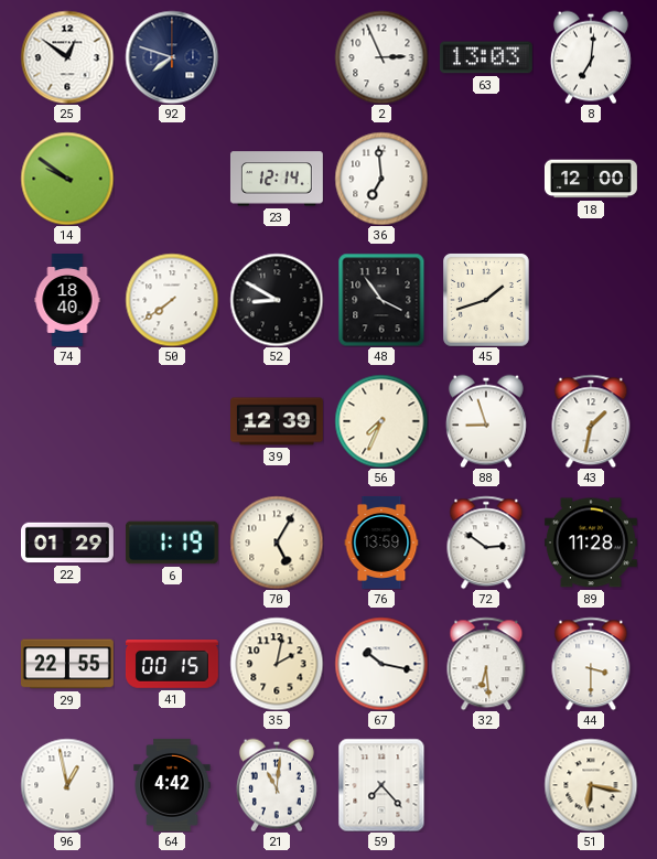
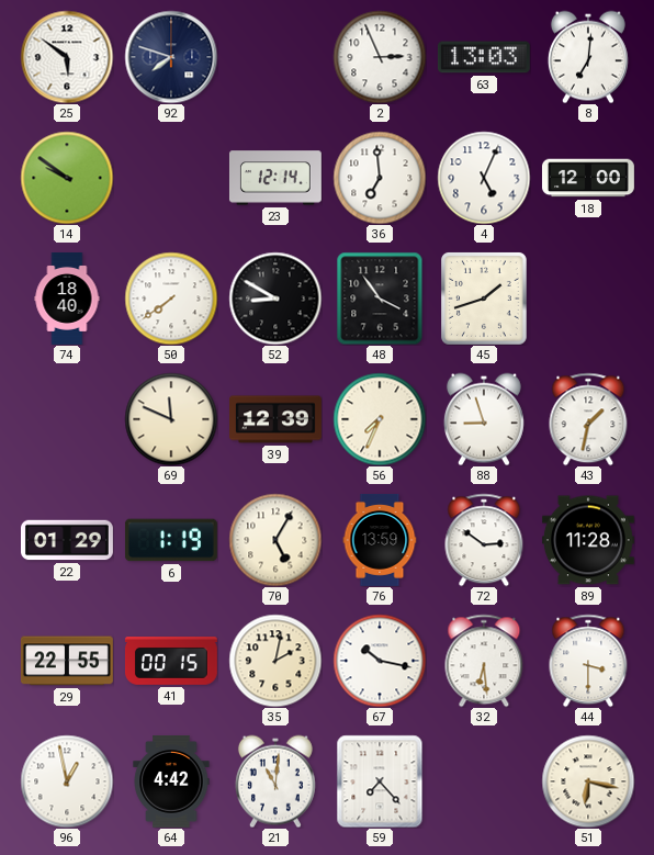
25: 12:51 -> 5:51 (67, 57)
4: none -> 5:04 (484, 178)
69: none -> 11:49 (171, 419)
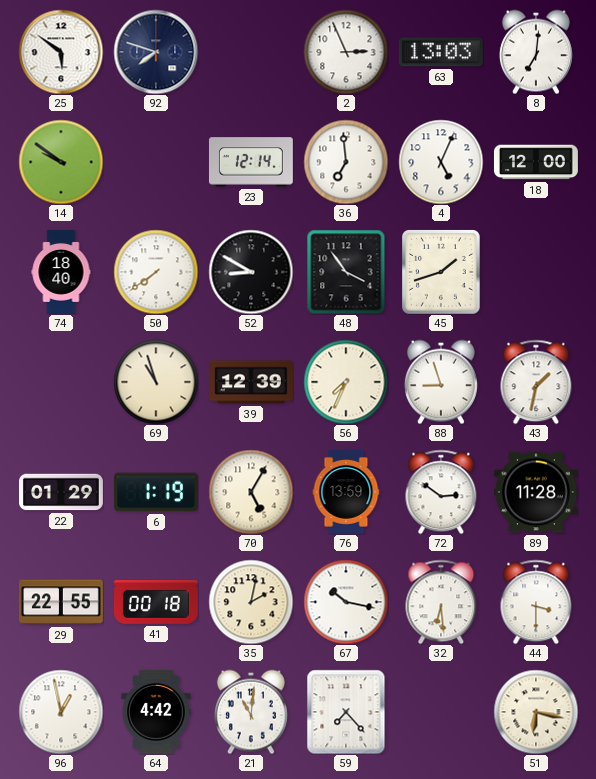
69: 11:49 -> 10:57 (156, 382)
41: 00:15 -> 00:18 (156, 602)
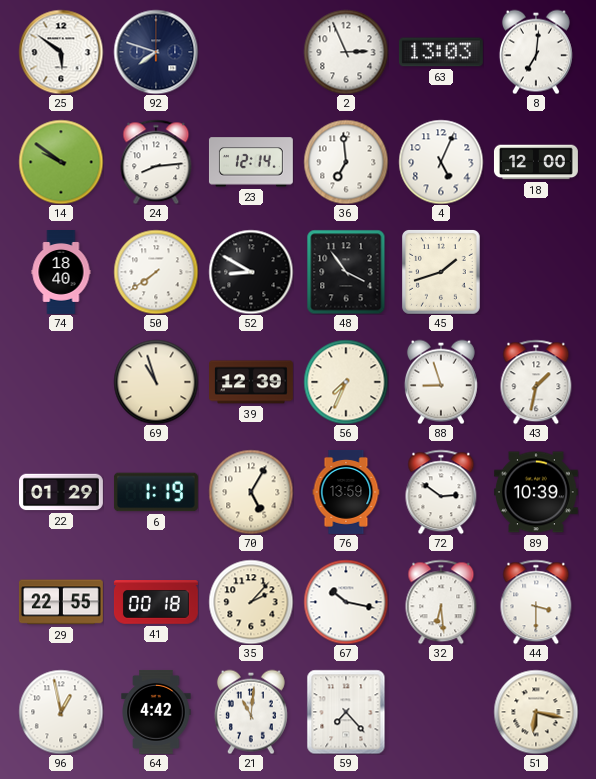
24: none -> 8:14 (156, 162)
89: 11:28 -> 10:39 (536, 492)
35: 2:02 -> 2:07 (251, 602)
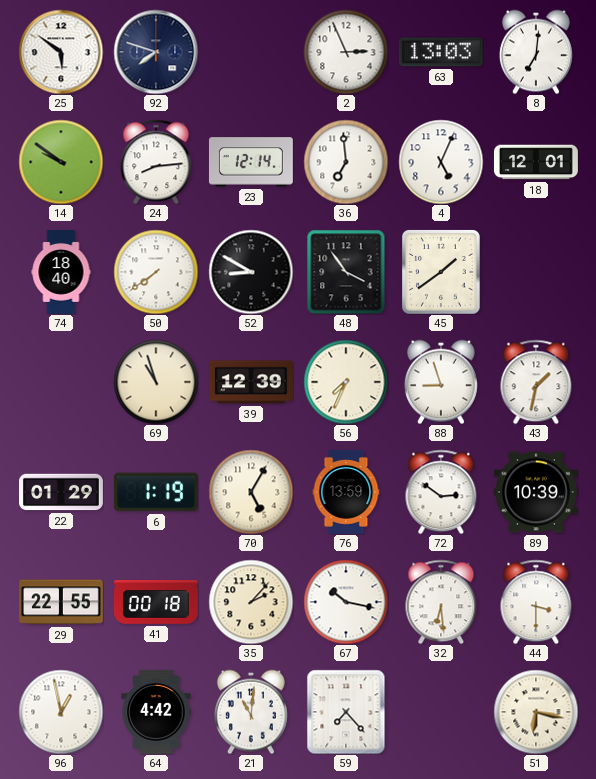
18: 12:00 -> 12:01 (536, 162)
45: 1:42 -> 1:39 (442, 272)
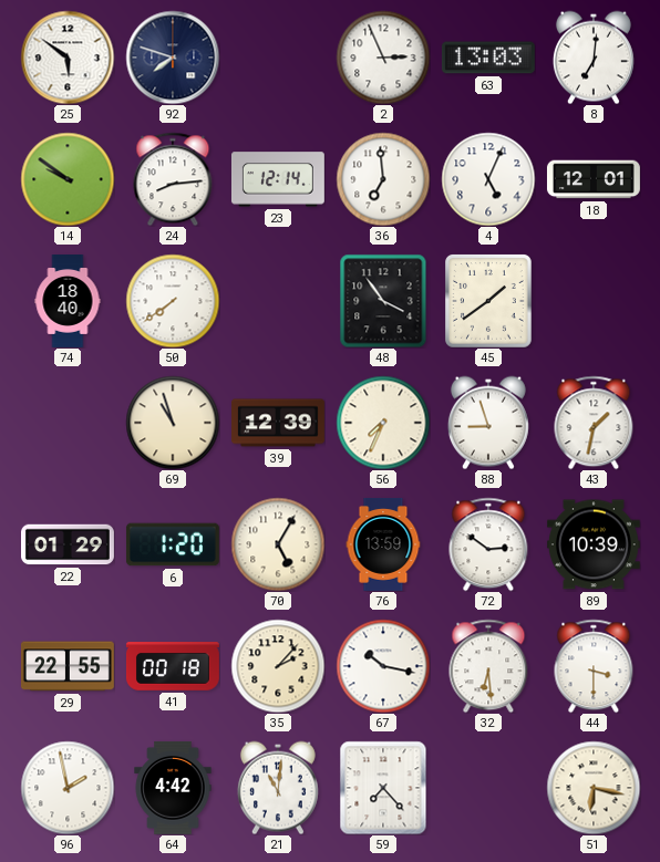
52: 8:50 -> none (251, 272)
6: 1:19 -> 1:20 (173, 544)
96: 12:58 -> 1:58 (68, 788)
